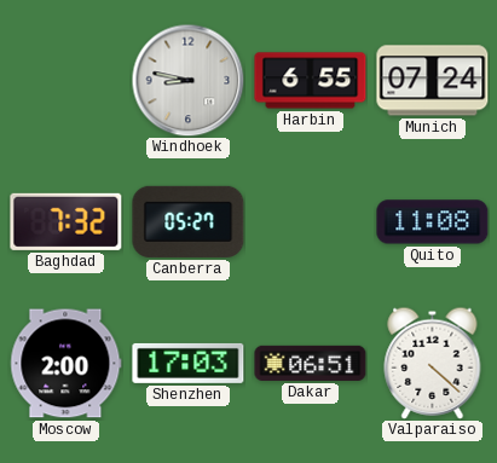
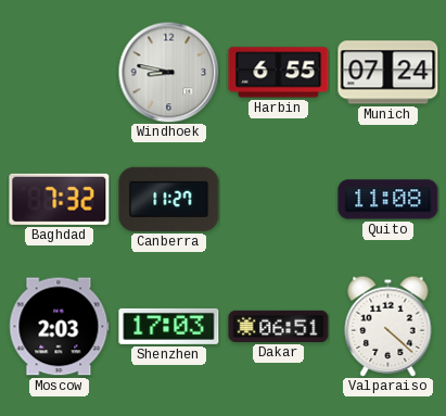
Canberra: 05:27 -> 11:27 (169, 199)
Moscow: 2:00 -> 2:03 (60, 327)
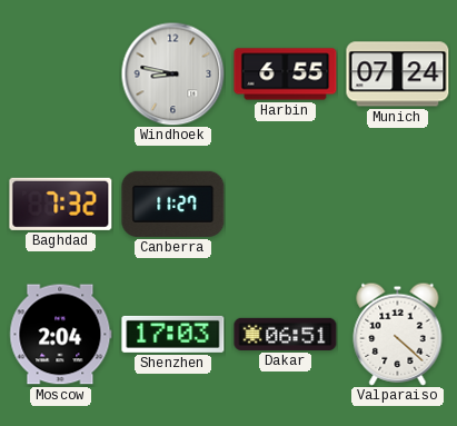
Quito: 11:08 -> none (388, 200)
Moscow: 2:03 -> 2:04 (61, 335)
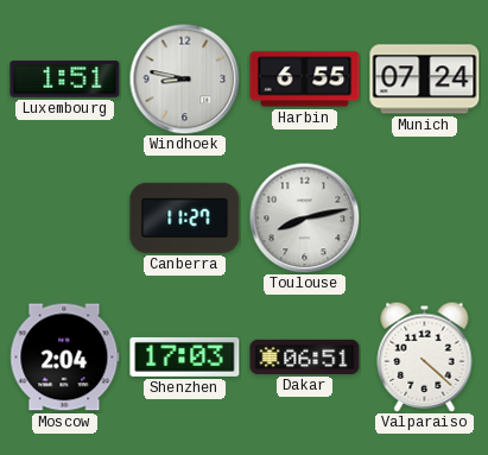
Luxembourg: none -> 1:51 (65, 80)
Baghdad: 7:32 -> none (61, 204)
Toulouse: none -> 8:13 (304, 217)
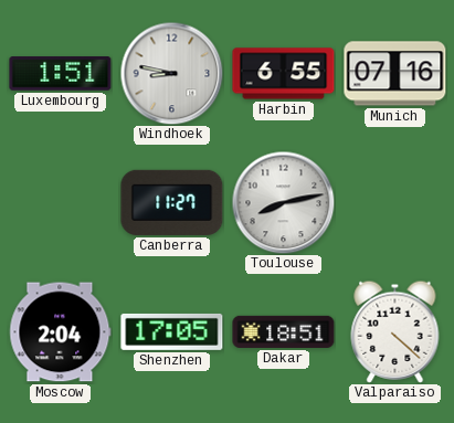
Munich: 07:24 -> 07:16 (395, 74)
Shenzhen: 17:03 -> 17:05 (172, 331)
Dakar: 06:51 -> 18:51 (284, 331)
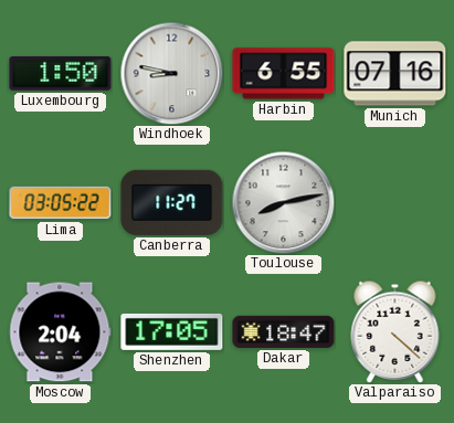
Luxembourg: 1:51 -> 1:50 (61, 74)
Lima: none -> 03:05 (61, 203)
Dakar: 18:51 -> 18:47 (284, 331)
